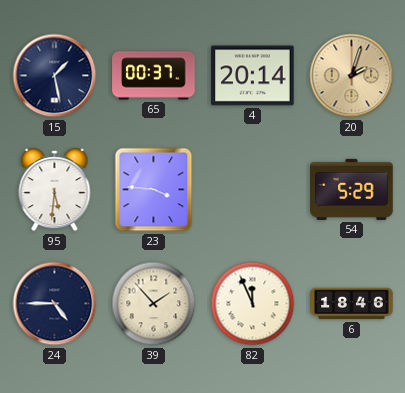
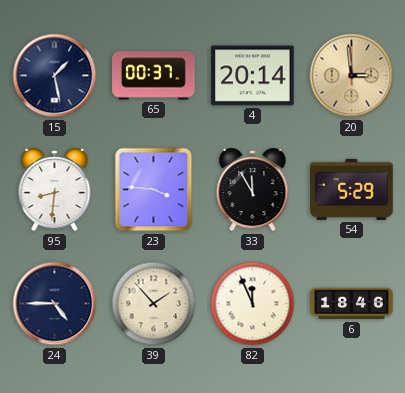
20: 2:03 -> 2:59 (352, 76)
95: 5:31 -> 8:31 (55, 190)
33: none -> 11:55 (253, 190)
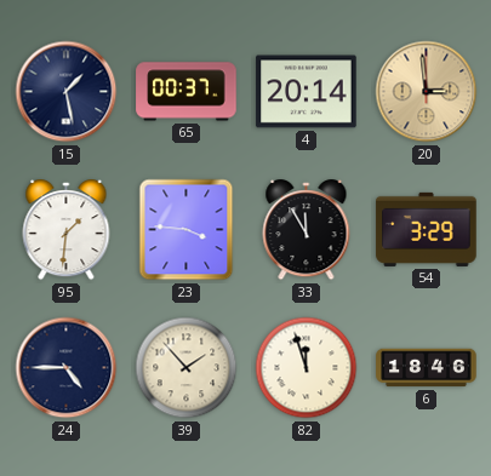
95: 8:31 -> 1:31 (67, 230)
54: 5:29 -> 3:29 (427, 229)
82: 11:56 -> 11:57 (307, 368)
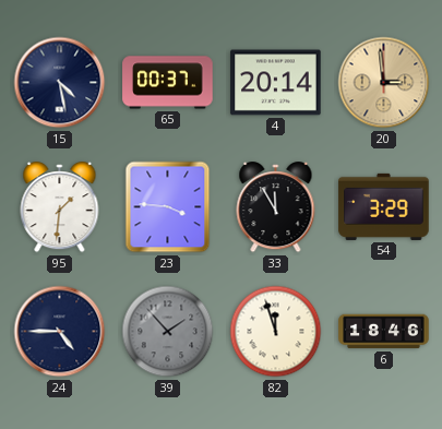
15: 1:28 -> 4:28 (60, 83)
39 dial: cream -> grey (168, 332)
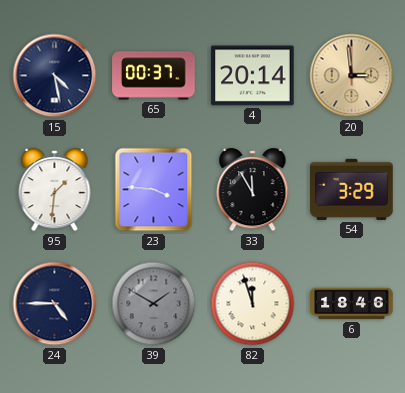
39: 1:53 -> 1:50 (154, 304)
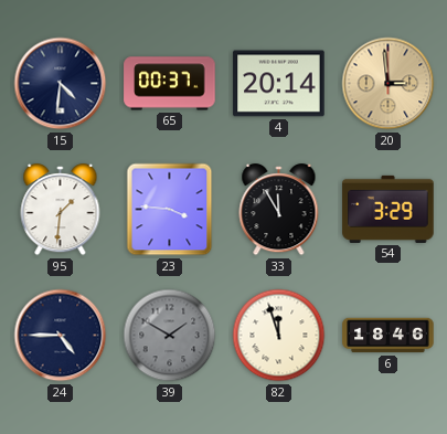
15: 4:28 -> 4:31 (61, 84)
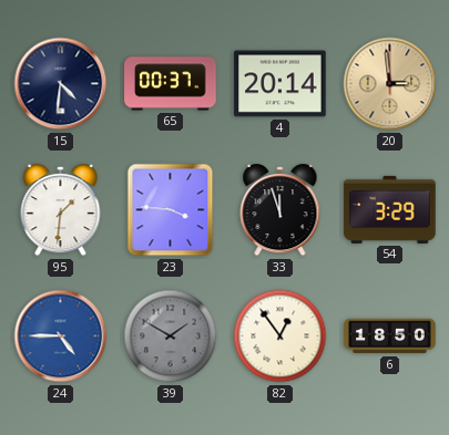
33: 11:55 -> 11:57 (280, 210)
24 dial: navy -> blue (61, 336)
82: 11:57 -> 12:54 (280, 336)
6: 18:46 -> 18:50 (390, 336)
